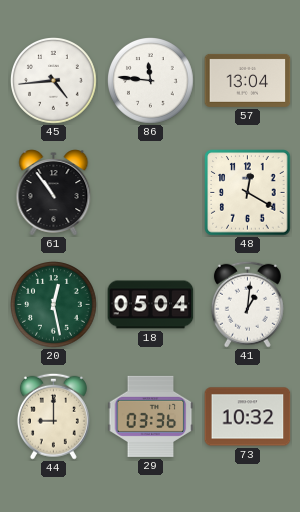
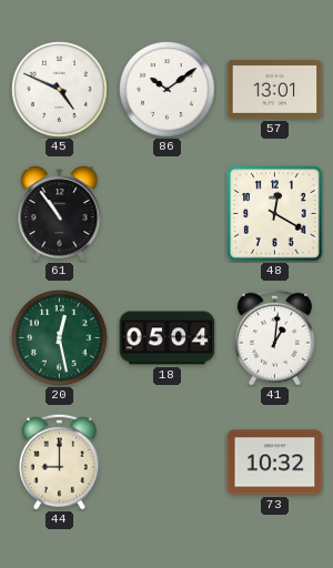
45: 4:44 -> 4:49 (60, 90)
86: 11:46 -> 10:09 (168, 90)
57: 13:04 -> 13:01 (275, 89)
29: 03:36 -> none (151, 416)
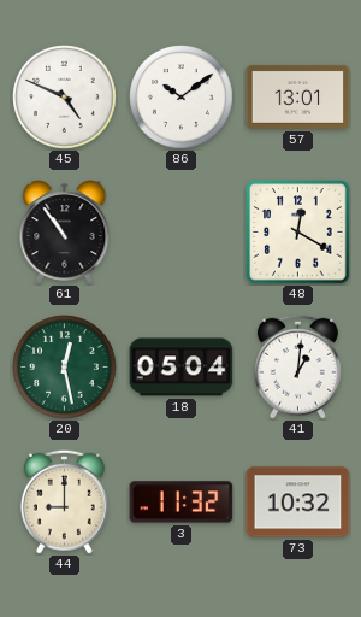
3: none -> 11:32 (182, 503)
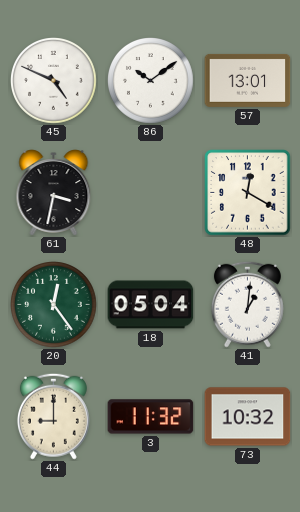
61: 10:54 -> 3:32 (54, 193)
20: 12:28 -> 12:24 (54, 305)
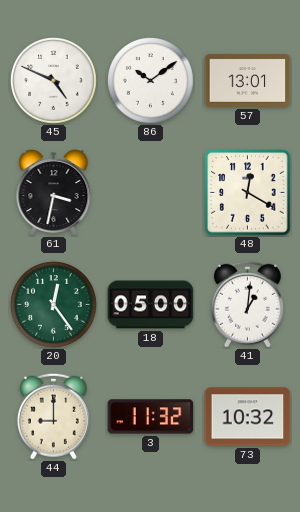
18: 05:04 -> 05:00 (151, 305)
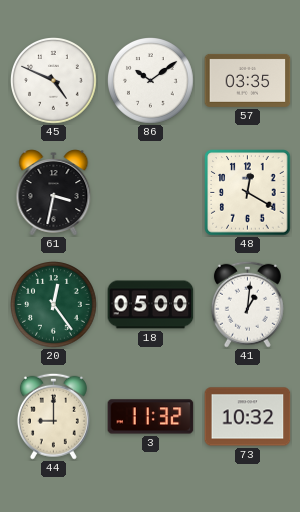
57: 13:01 -> 03:35 (248, 80)
